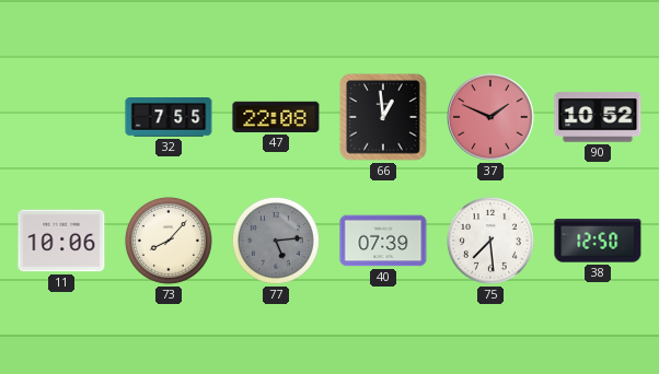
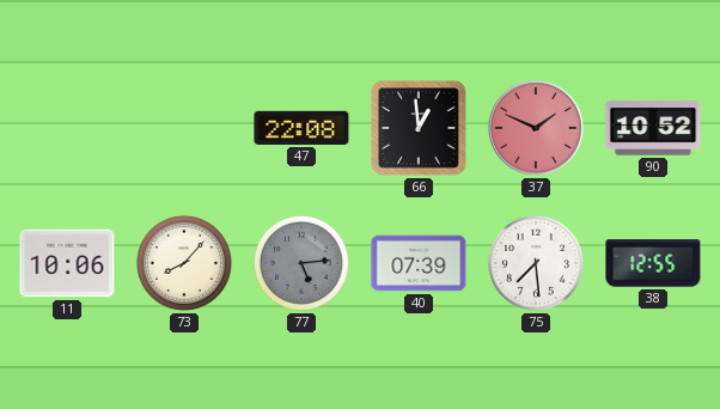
32: 7:55 -> none (169, 117)
38: 12:50 -> 12:55 (653, 263)
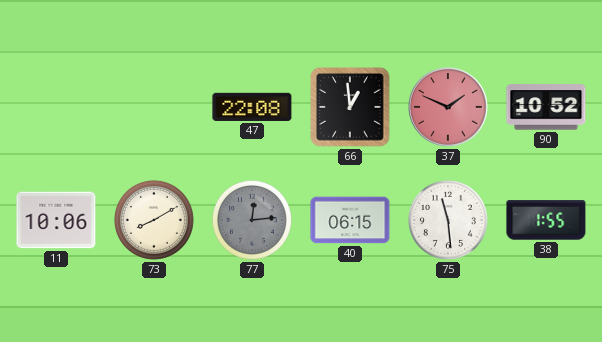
73: 8:07 -> 8:10 (154, 220)
77: 5:14 -> 12:14 (252, 220)
40: 07:39 -> 06:15 (350, 220)
75: 7:29 -> 11:29 (448, 220)
38: 12:55 -> 1:55 (546, 220)
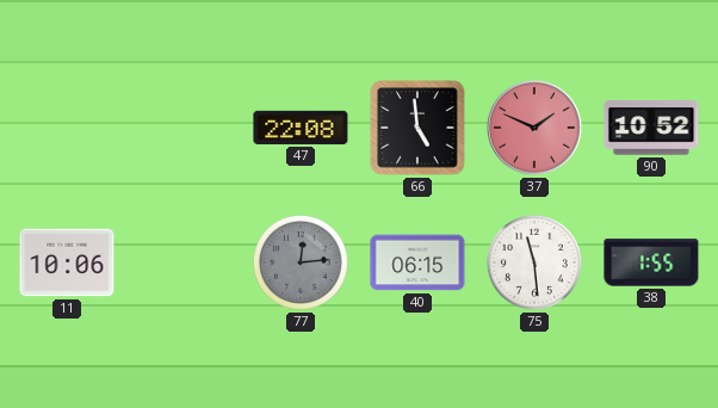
66: 12:59 -> 4:59 (419, 129)
73: 8:10 -> none (154, 220)
